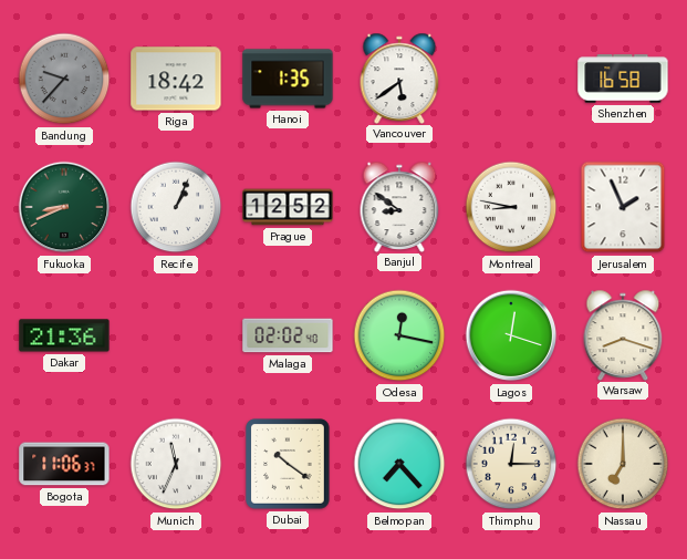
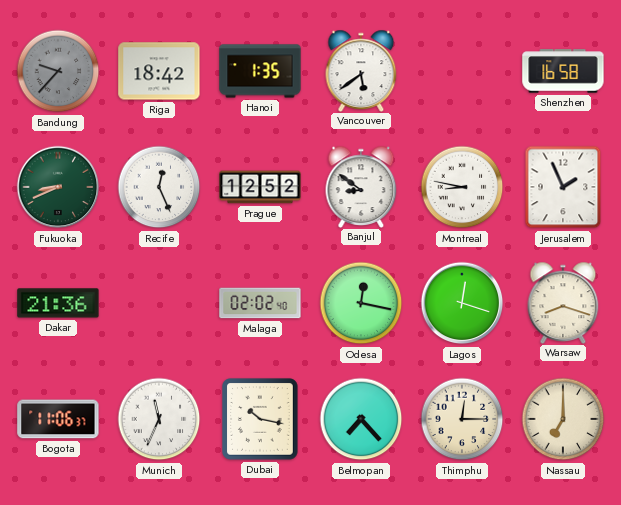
Recife: 1:04 -> 12:26 (159, 187)
Dubai: 10:21 -> 10:17 (260, 419)
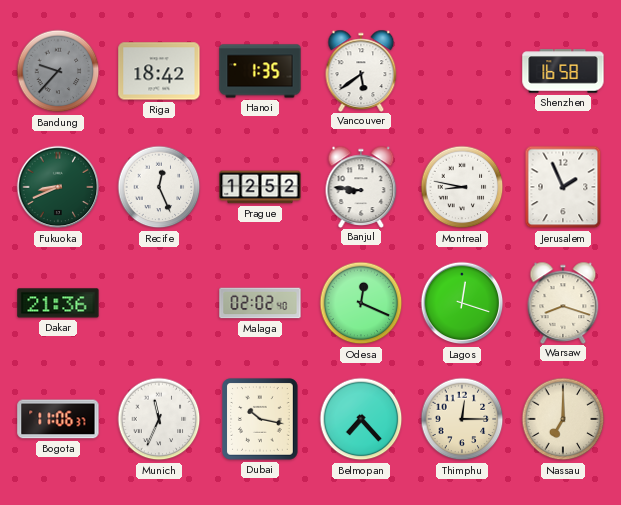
Banjul: 8:51 -> 8:46 (361, 186)
Odesa: 12:17 -> 12:19 (361, 303)
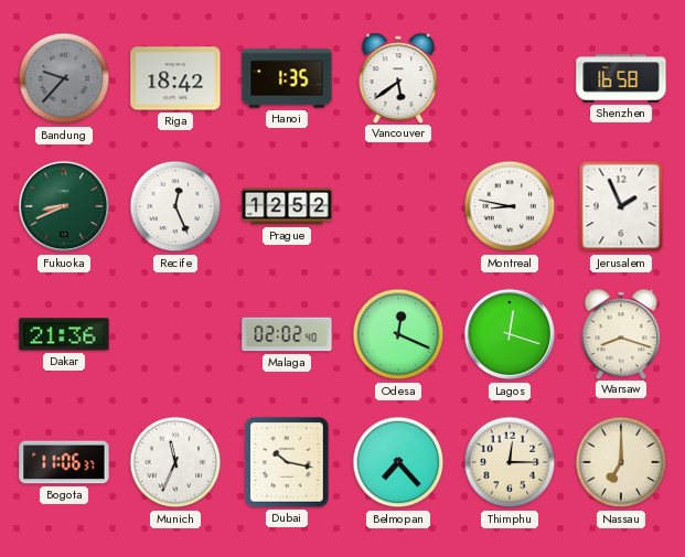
Banjul: 8:46 -> none (361, 186)
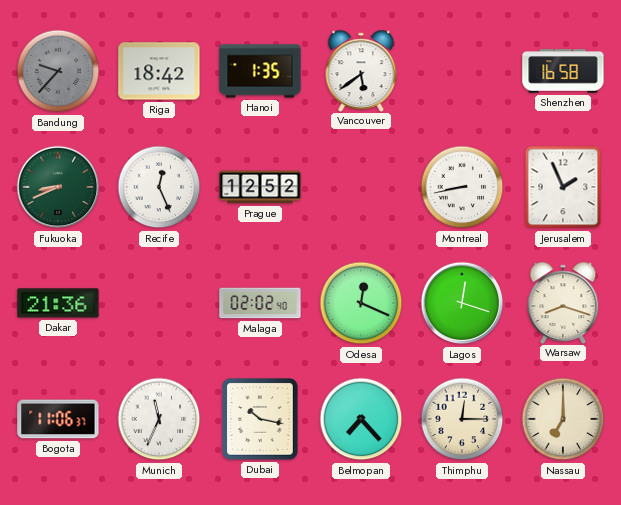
Montreal: 8:47 -> 8:43 (462, 187)
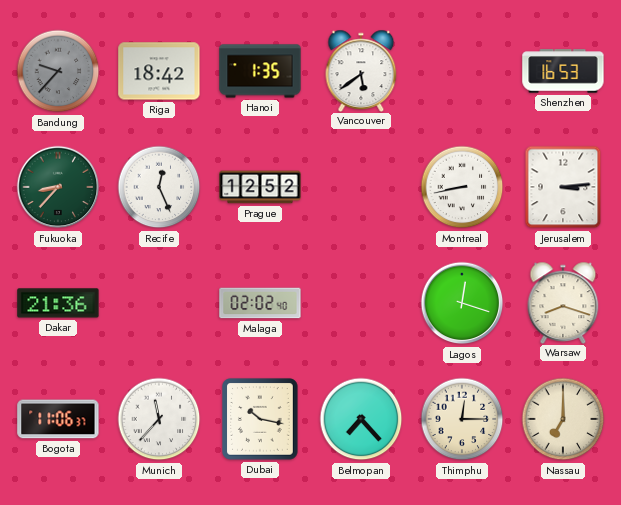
Shenzhen: 16:58 -> 16:53 (563, 71)
Fukuoka: 8:41 -> 8:37 (58, 187)
Jerusalem: 1:56 -> 3:14 (563, 187)
Odesa: 12:19 -> none (361, 303)
Munich: 11:34 -> 11:37 (159, 419)
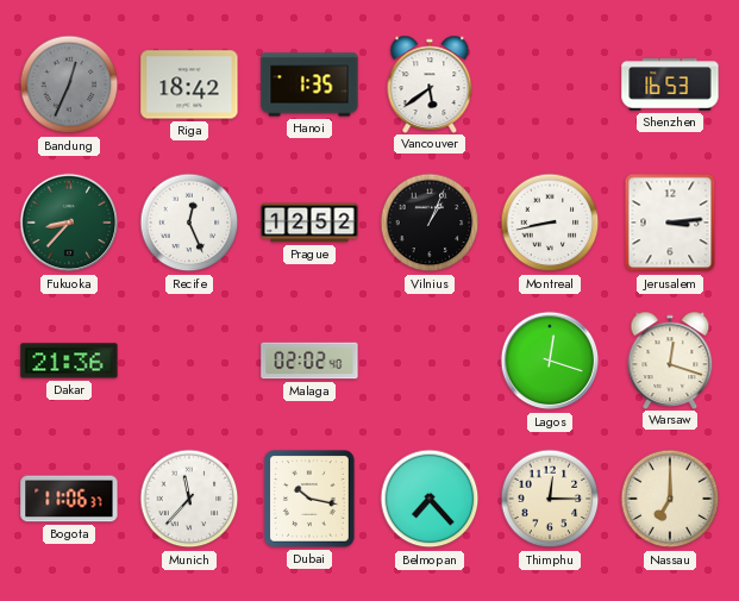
Bandung: 9:37 -> 12:34 (69, 84)
Vilnius: none -> 1:04 (430, 223)
Warsaw: 8:18 -> 12:18 (670, 359)
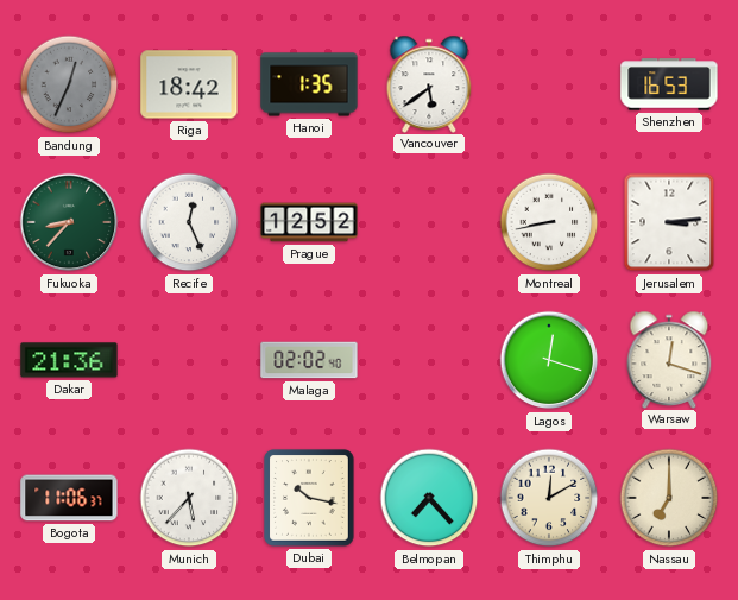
Vilnius: 1:04 -> none (430, 223)
Munich: 11:37 -> 5:37 (189, 498)
Thimphu: 12:15 -> 12:10 (549, 498)
